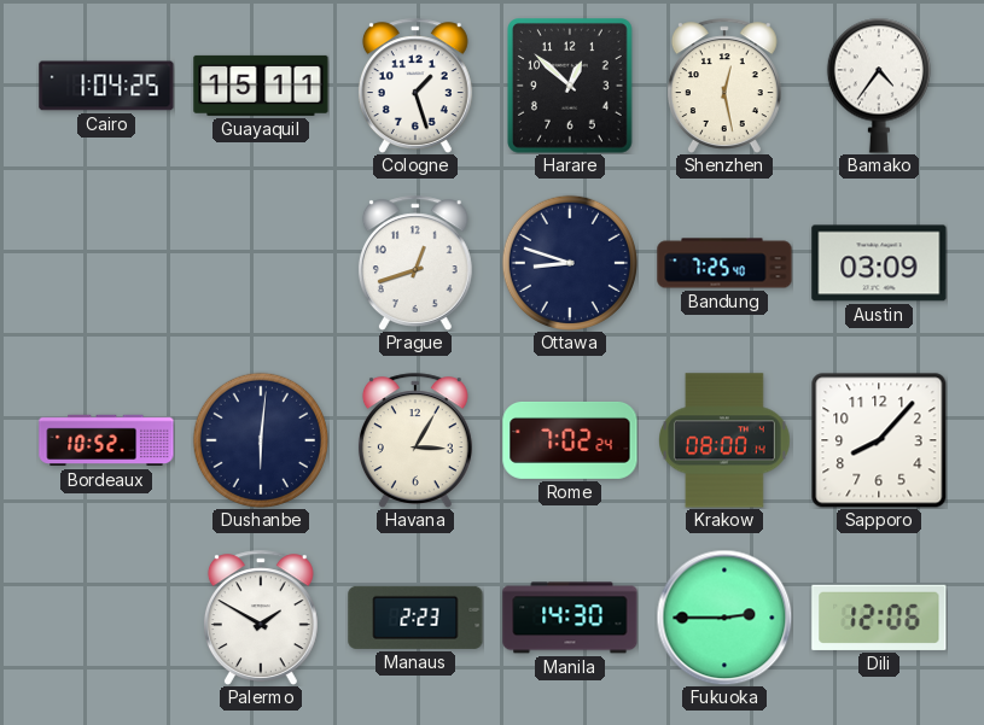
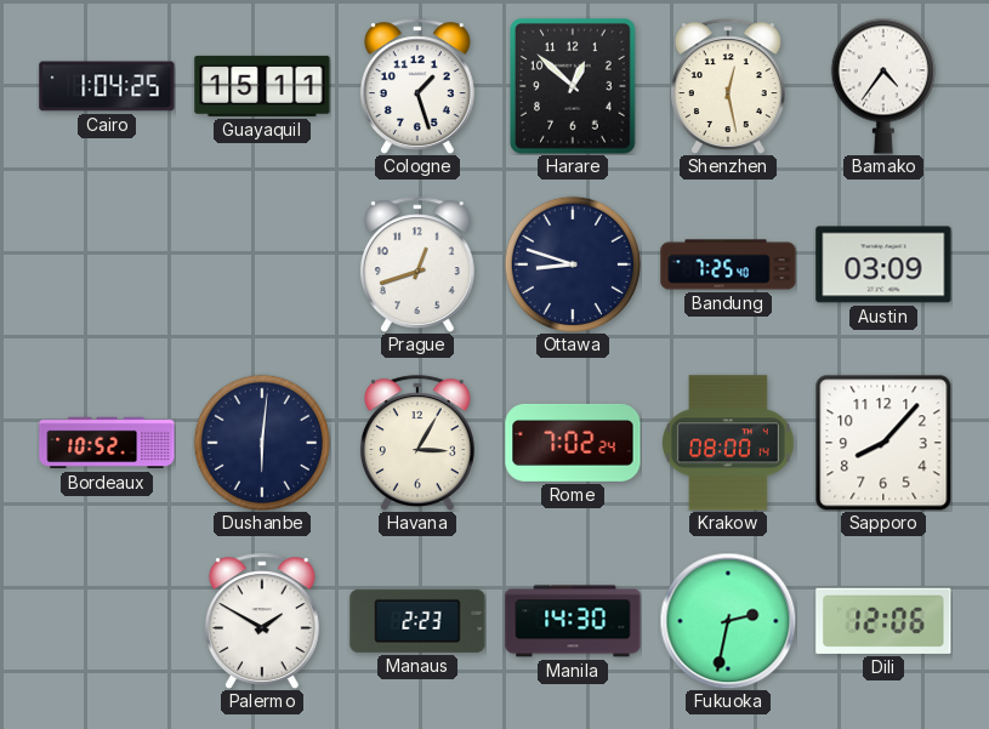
Fukuoka: 2:45 -> 2:32 (728, 621)
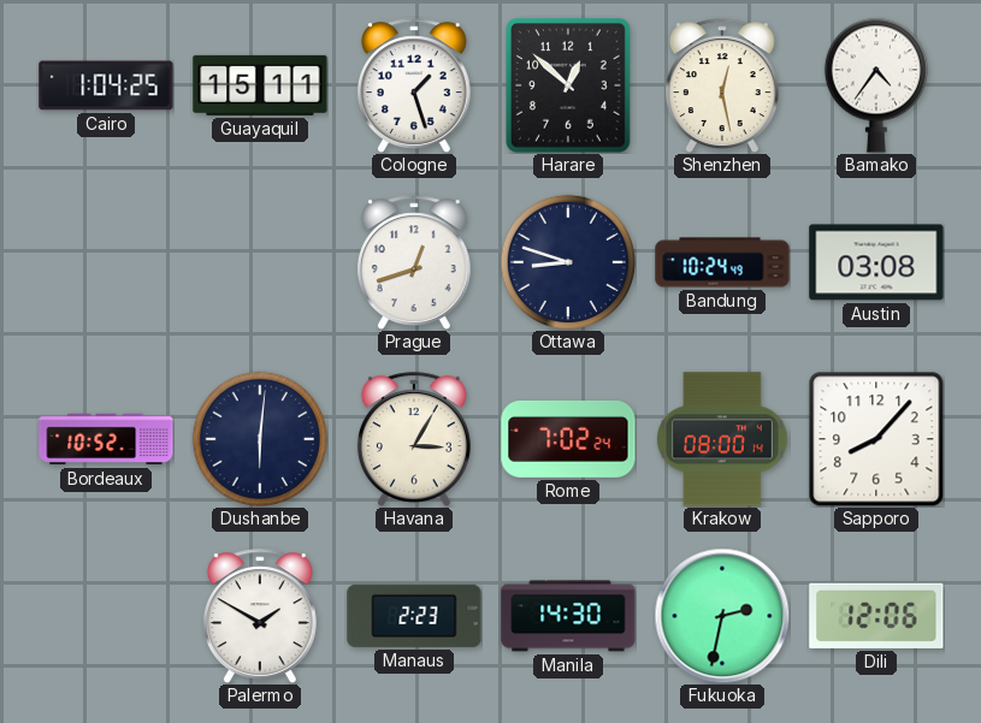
Bandung: 7:25 -> 10:24 (722, 262)
Austin: 03:09 -> 03:08 (876, 262)
